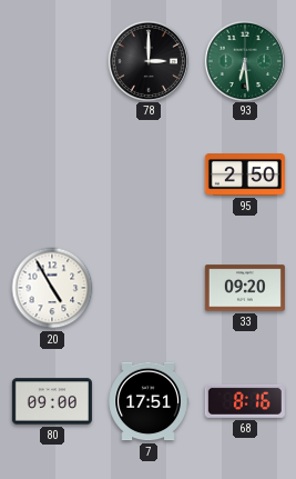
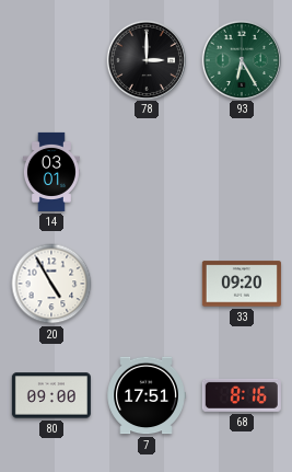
93: 6:29 -> 6:25 (241, 59)
14: none -> 03:01 (51, 172)
95: 2:50 -> none (245, 174)
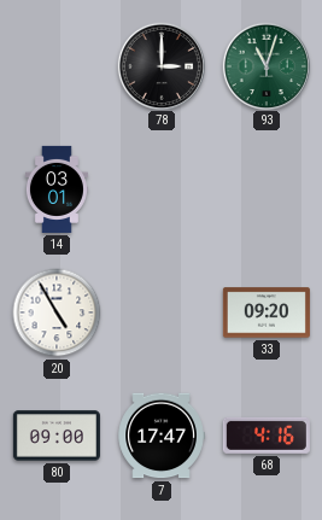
93: 6:25 -> 11:03 (265, 65)
7: 17:51 -> 17:47 (162, 436)
68: 8:16 -> 4:16 (267, 436)
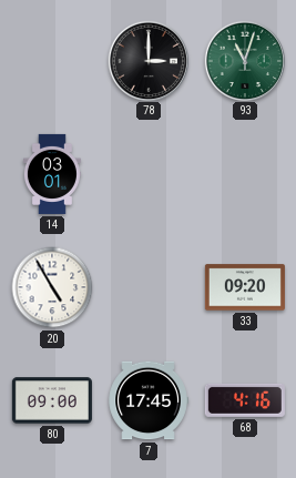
7: 17:47 -> 17:45 (149, 400)
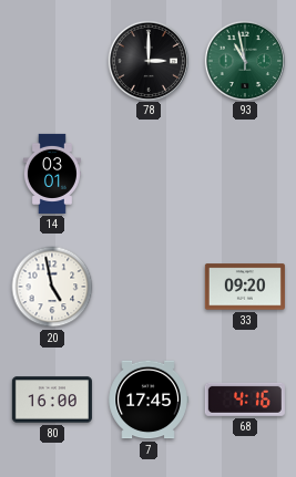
93: 11:03 -> 10:58 (244, 60)
20: 4:55 -> 4:58 (52, 287)
80: 09:00 -> 16:00 (52, 400)
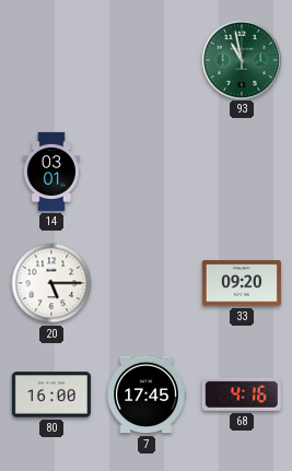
78: 3:00 -> none (147, 60)
20: 4:58 -> 5:15 (51, 283)
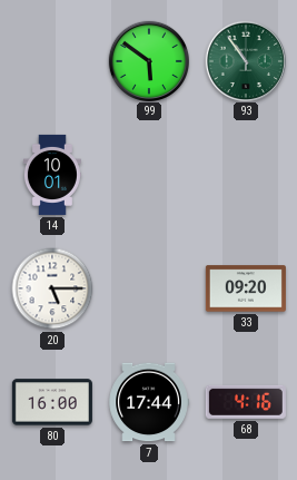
99: none -> 5:51 (148, 60)
93: 10:58 -> 10:54 (245, 60)
14: 03:01 -> 10:01 (52, 175)
7: 17:45 -> 17:44 (149, 402)
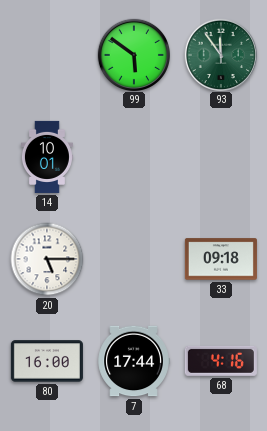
93: 10:54 -> 11:54 (220, 54)
33: 09:20 -> 09:18 (221, 259)
